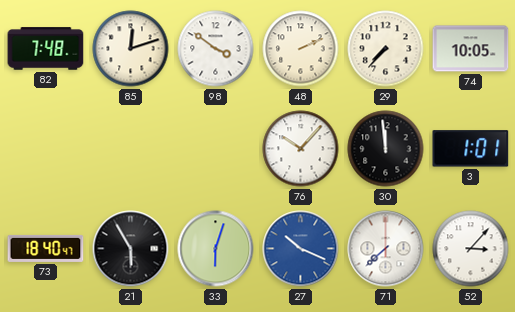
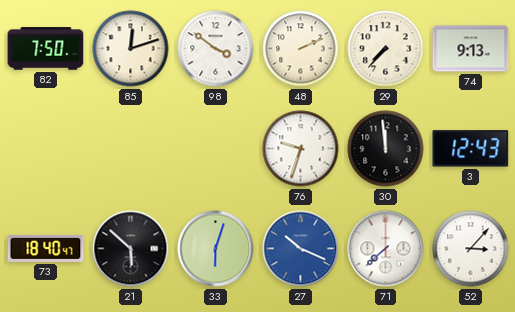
82: 7:48 -> 7:50 (46, 49)
74: 10:05 -> 9:13 (471, 49)
76: 10:07 -> 9:33 (301, 149)
3: 1:01 -> 12:43 (471, 149)
21: 5:55 -> 5:52 (131, 249)
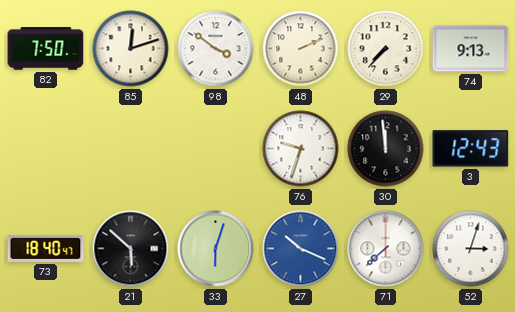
52: 3:07 -> 3:03 (471, 249)
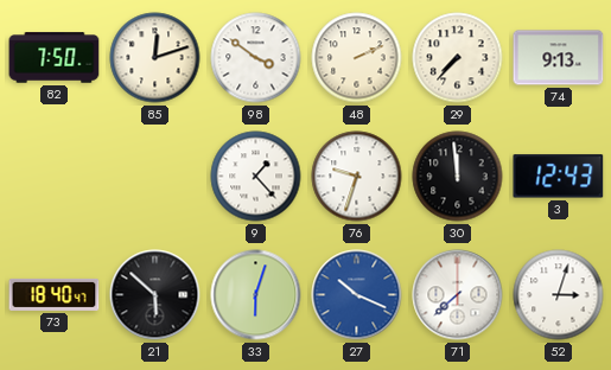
9: none -> 1:23 (256, 177)
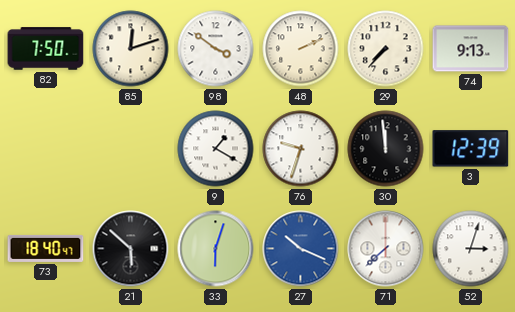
9: 1:23 -> 1:20 (216, 149)
3: 12:43 -> 12:39 (471, 149)
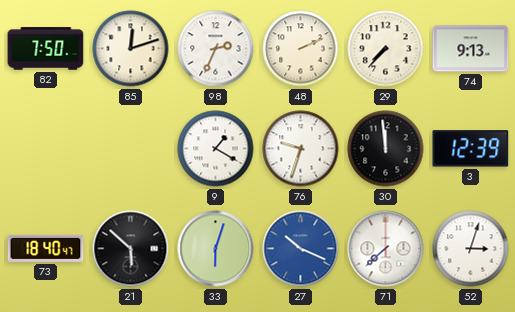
98: 3:51 -> 2:34 (216, 49)
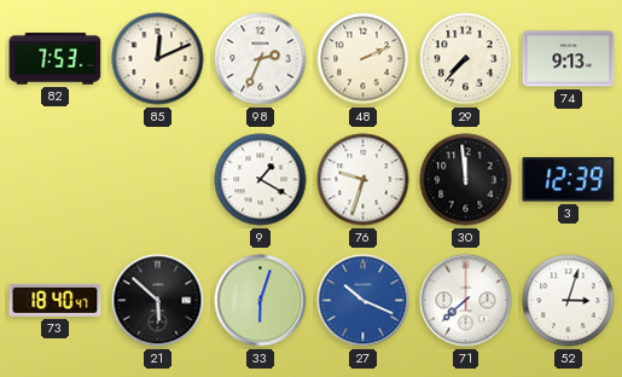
82: 7:50 -> 7:53 (56, 59)
85: 12:12 -> 12:11 (158, 59)
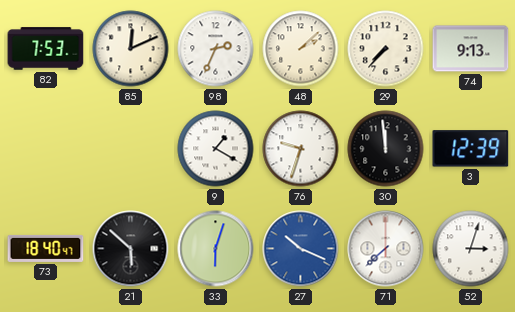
48: 2:11 -> 2:08 (301, 49)
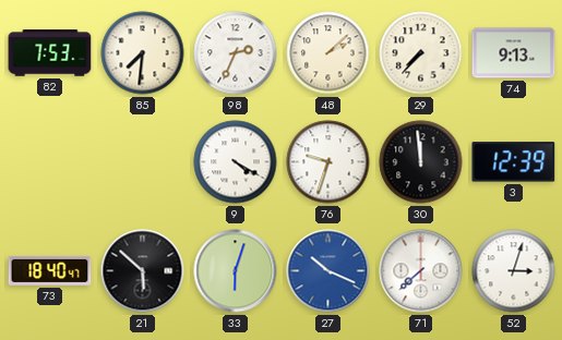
85: 12:11 -> 7:31 (143, 53)
9: 1:20 -> 4:20 (236, 162)
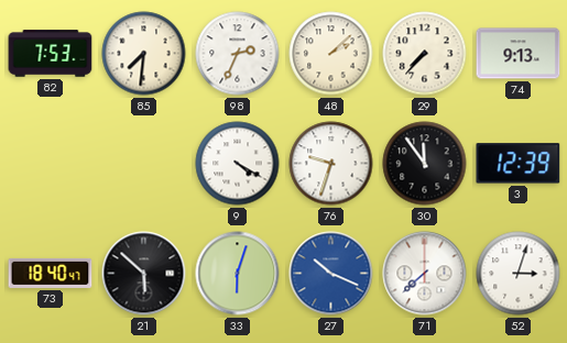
30: 11:59 -> 11:54 (425, 164)
